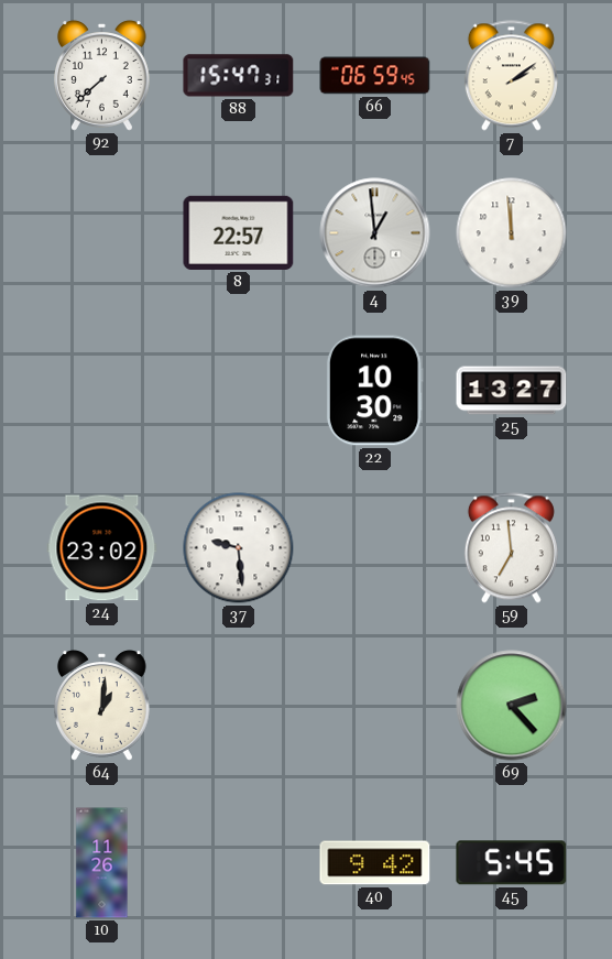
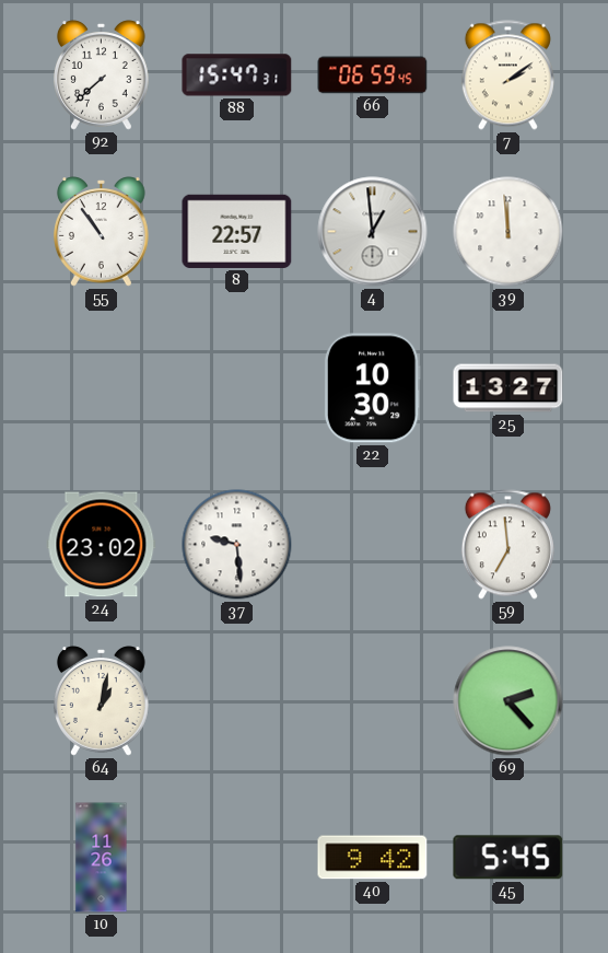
55: none -> 10:54 (102, 232)
64: 1:01 -> 1:02 (102, 701)
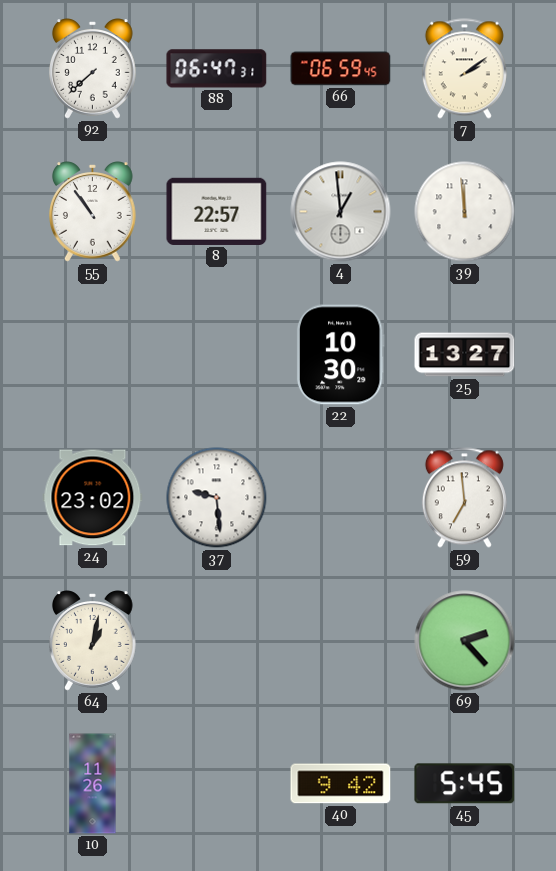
88: 15:47 -> 06:47 (217, 69)
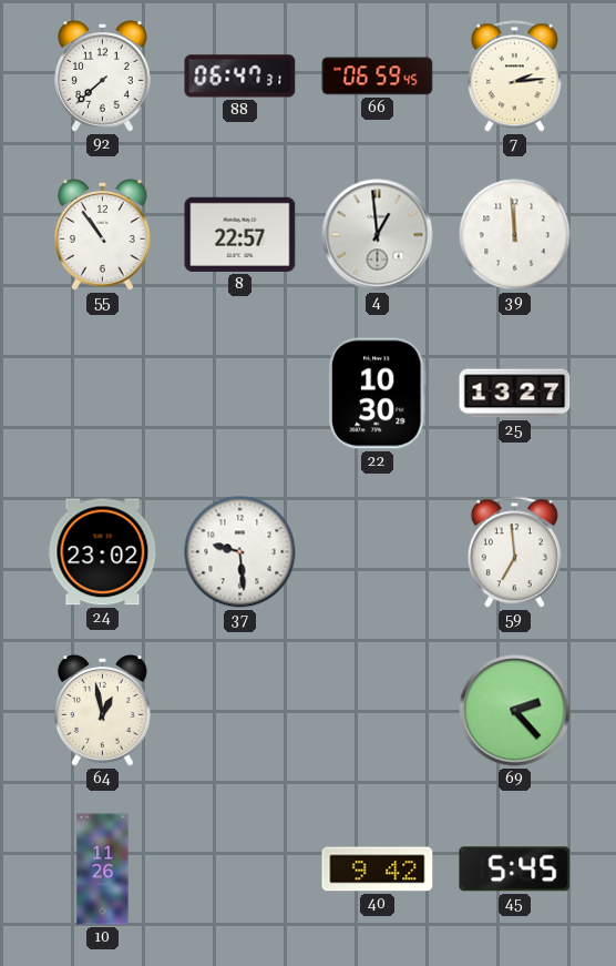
7: 2:09 -> 2:14 (514, 77)
64: 1:02 -> 12:58 (103, 711)
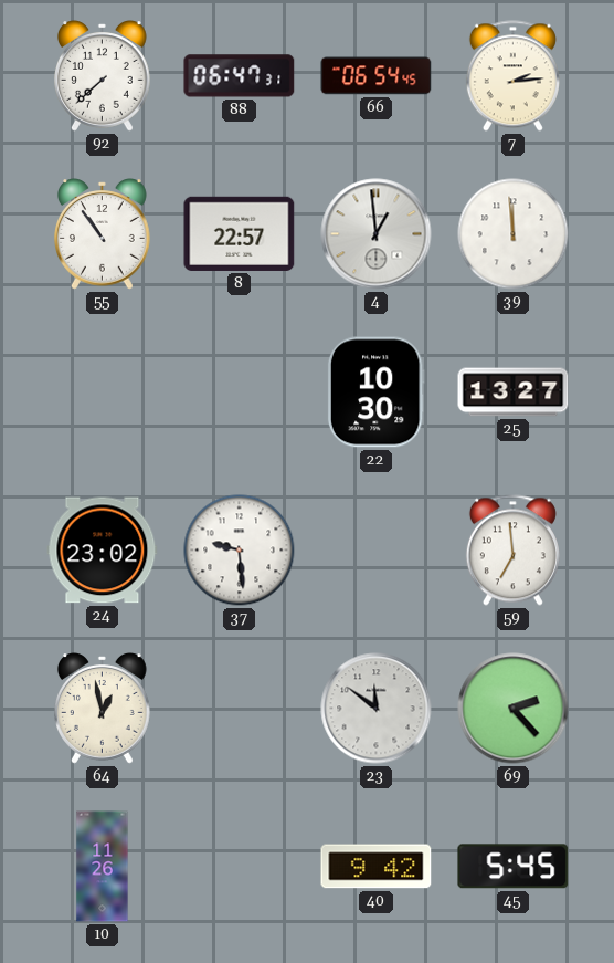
66: 06:59 -> 06:54 (377, 76)
23: none -> 11:51 (377, 709)
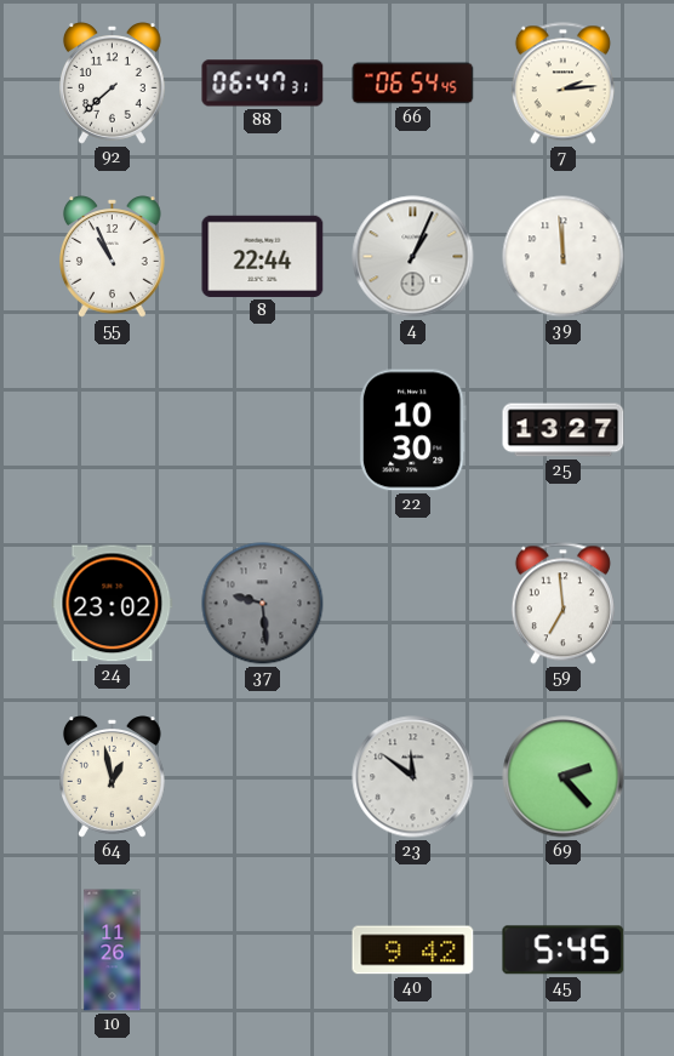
55: 10:54 -> 10:56 (113, 257)
8: 22:57 -> 22:44 (263, 256)
4: 12:59 -> 1:04 (413, 257)
37 dial: white -> grey (263, 604)
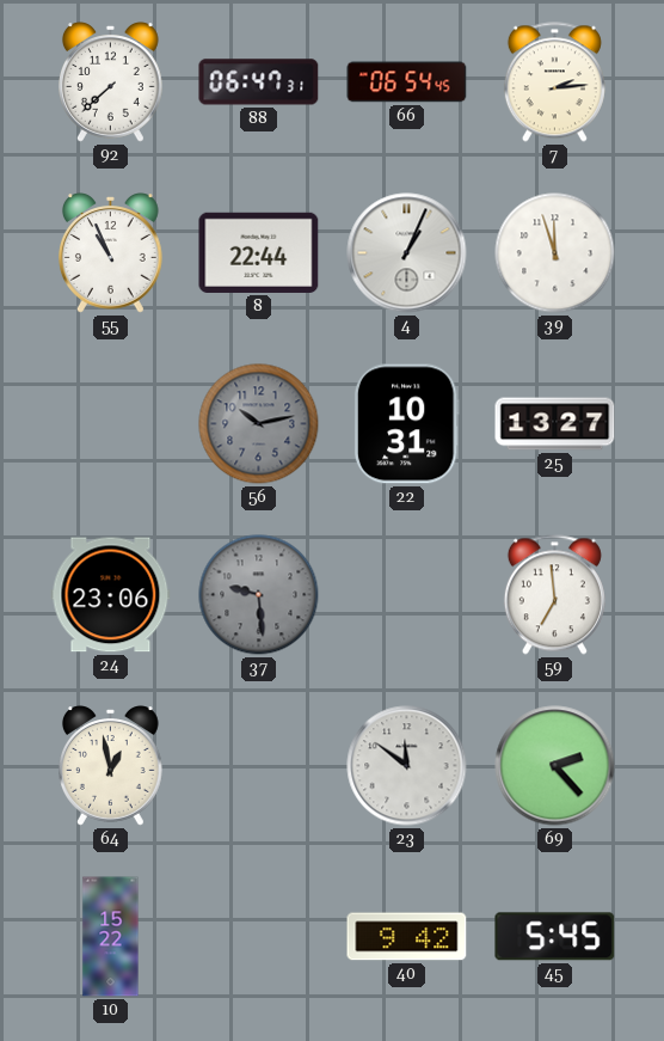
39: 11:59 -> 11:57 (555, 253)
56: none -> 10:13 (259, 424)
22: 10:30 -> 10:31 (406, 424)
24: 23:02 -> 23:06 (111, 595)
10: 11:26 -> 15:22 (111, 937)
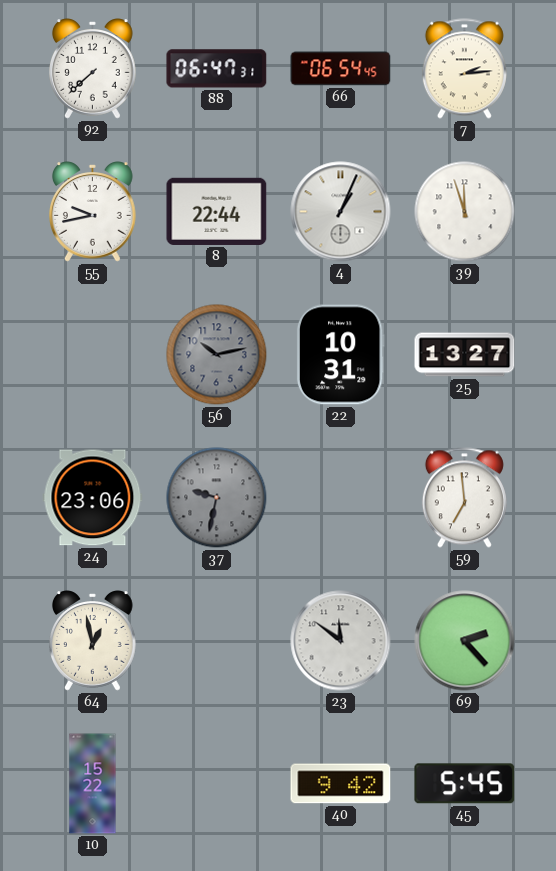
55: 10:56 -> 9:43 (93, 212)
37: 9:29 -> 9:32 (217, 498)
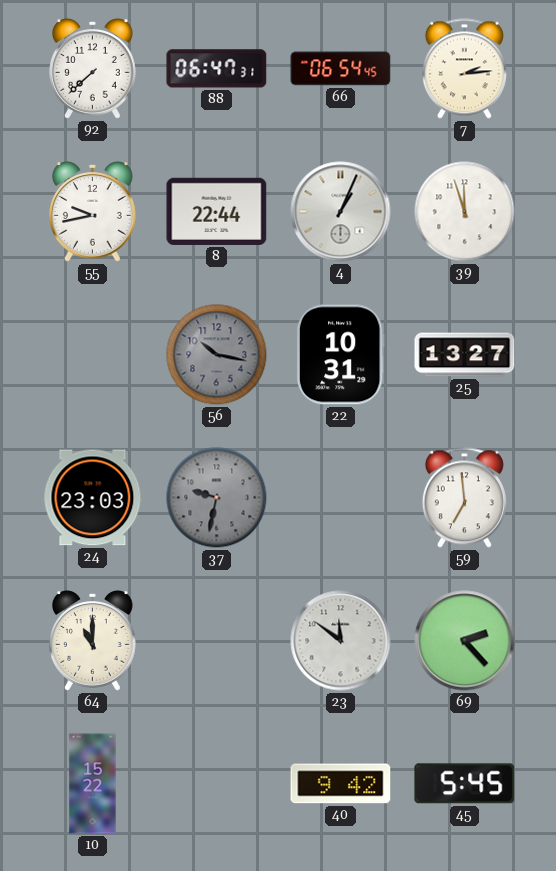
56: 10:13 -> 10:17 (217, 355)
24: 23:06 -> 23:03 (93, 498)
64: 12:58 -> 11:00 (93, 641)
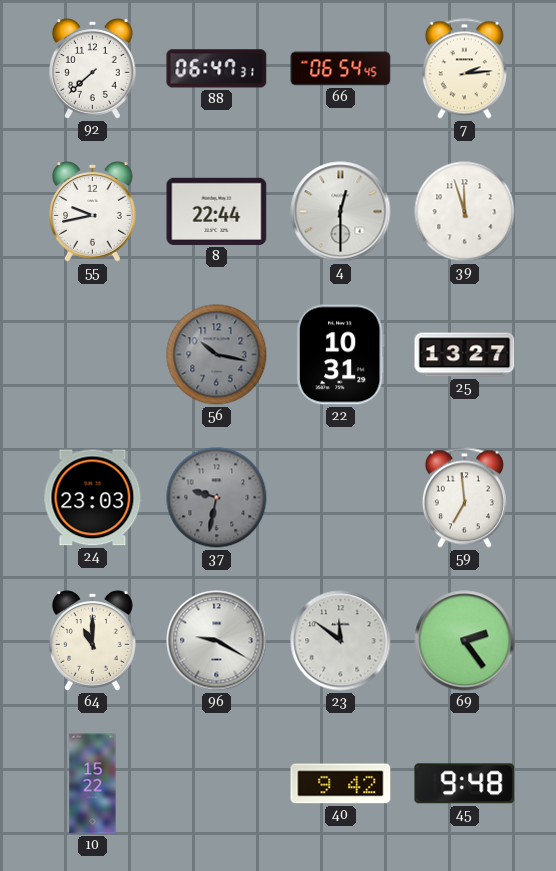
4: 1:04 -> 12:30 (341, 212)
96: none -> 9:20 (217, 641)
69: 2:23 -> 2:24 (465, 641)
45: 5:45 -> 9:48 (465, 784)
